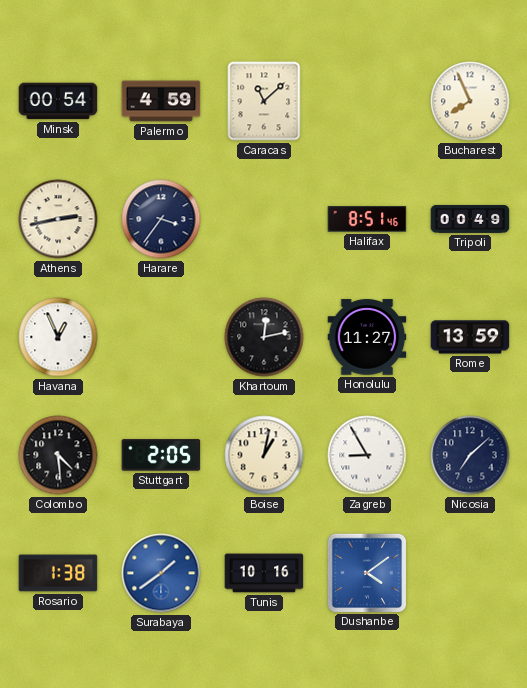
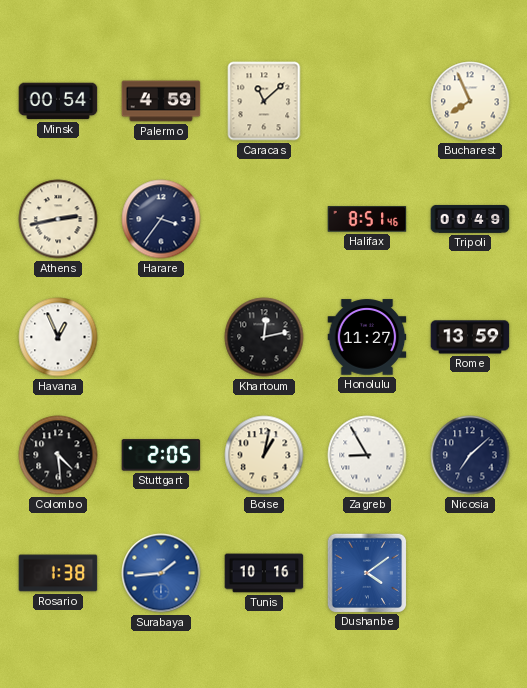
Surabaya: 1:39 -> 1:44 (161, 573)
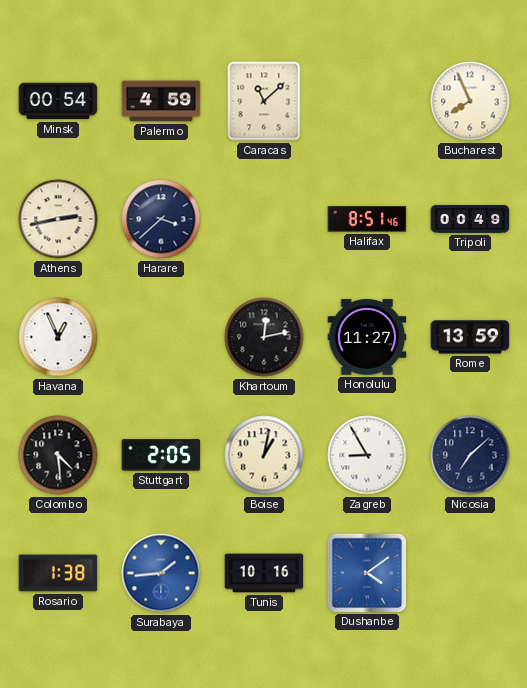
Harare: 3:36 -> 3:38 (161, 219)
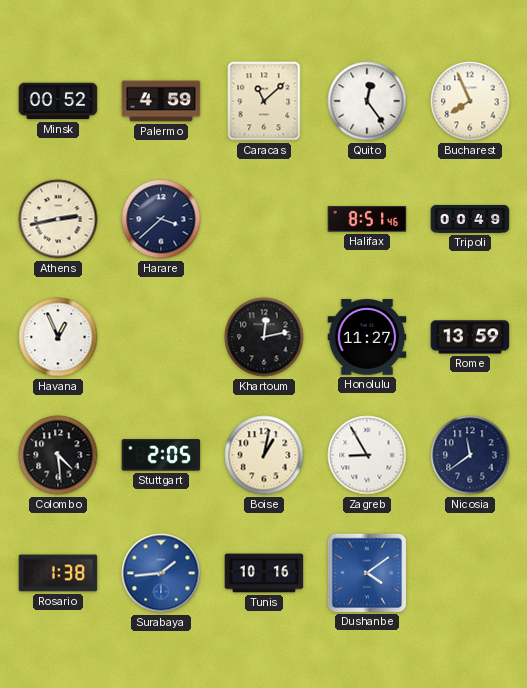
Minsk: 00:54 -> 00:52 (58, 101)
Quito: none -> 12:24 (367, 101)
Nicosia: 7:08 -> 11:39 (470, 455)
